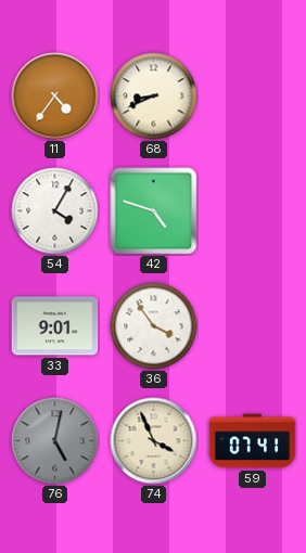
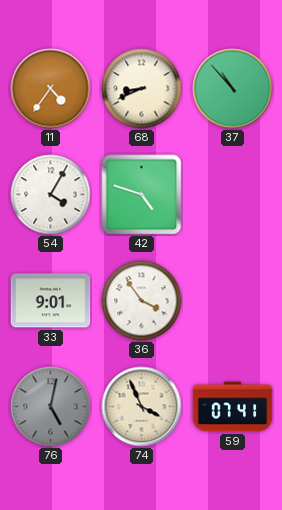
37: none -> 10:53 (233, 89)
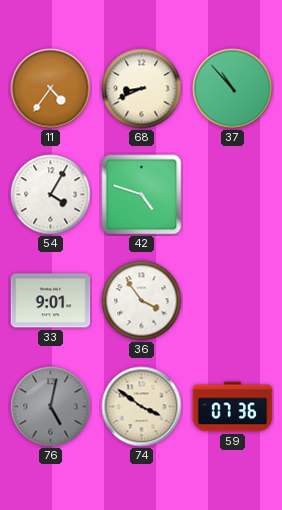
74: 3:56 -> 3:51 (142, 407)
59: 07:41 -> 07:36 (233, 407)
